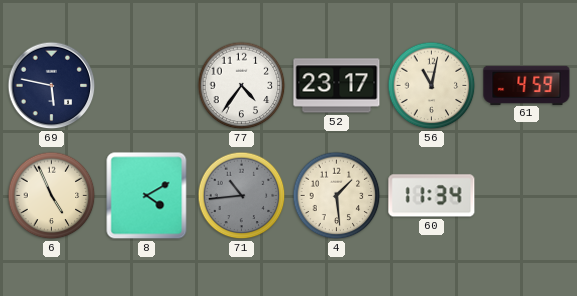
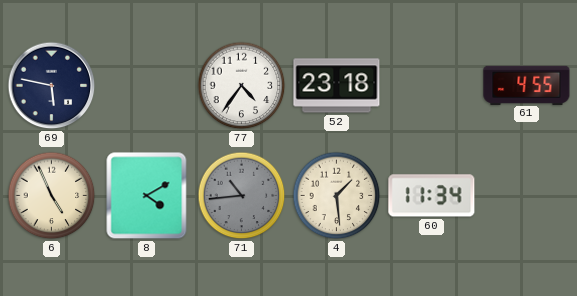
52: 23:17 -> 23:18 (337, 86)
56: 11:02 -> none (432, 86)
61: 4:59 -> 4:55 (527, 85)
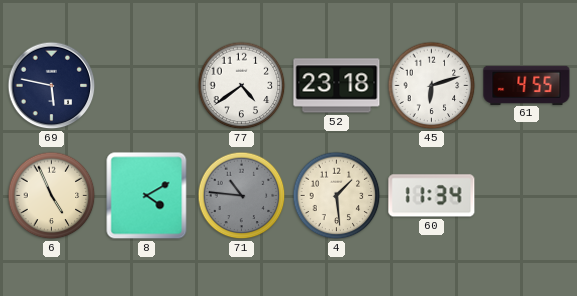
77: 4:36 -> 4:39 (242, 86)
45: none -> 6:12 (432, 86)
71: 10:44 -> 10:46 (242, 196)
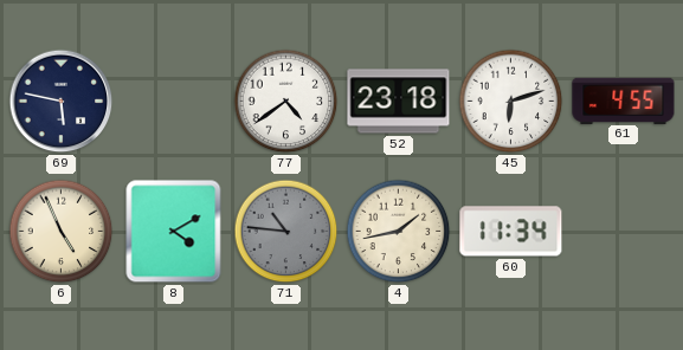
4: 1:29 -> 1:43 (399, 232)
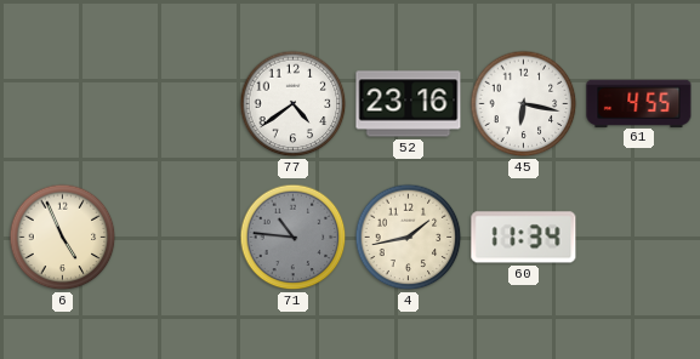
69: 5:47 -> none (62, 102)
52: 23:18 -> 23:16 (409, 104)
45: 6:12 -> 6:17 (524, 104)
8: 4:10 -> none (174, 232)
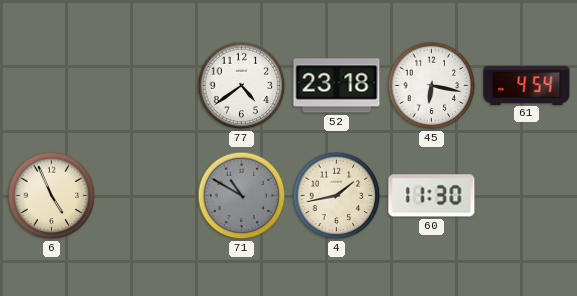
52: 23:16 -> 23:18 (337, 86)
61: 4:55 -> 4:54 (527, 85)
71: 10:46 -> 10:50 (242, 196)
60: 11:34 -> 11:30 (432, 196)
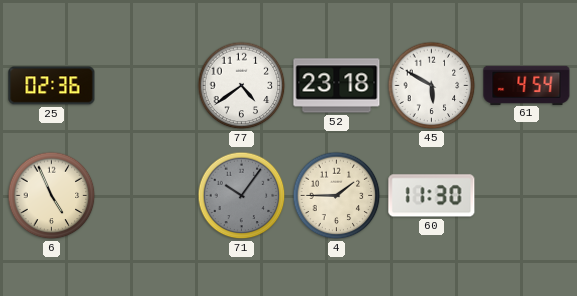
25: none -> 02:36 (52, 86)
45: 6:17 -> 5:50 (432, 86)
71: 10:50 -> 10:06 (242, 196)
4: 1:43 -> 1:45 (337, 196)
